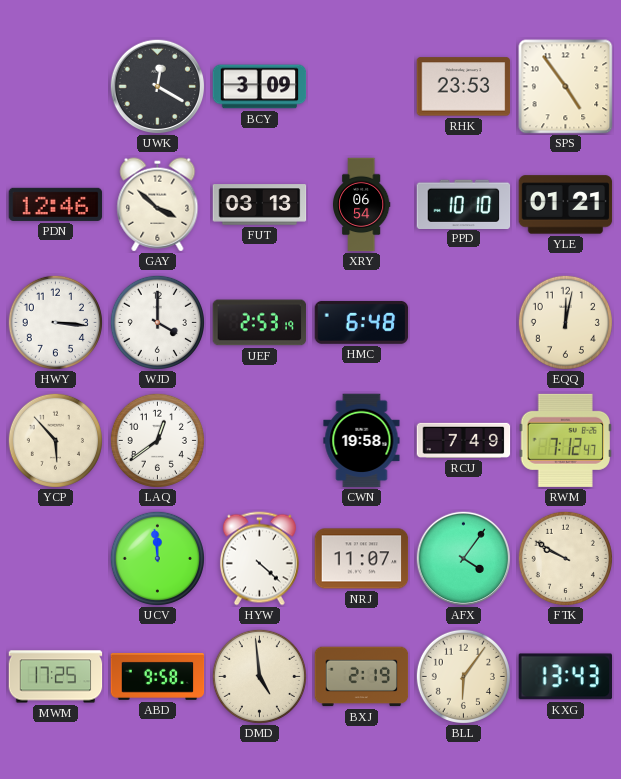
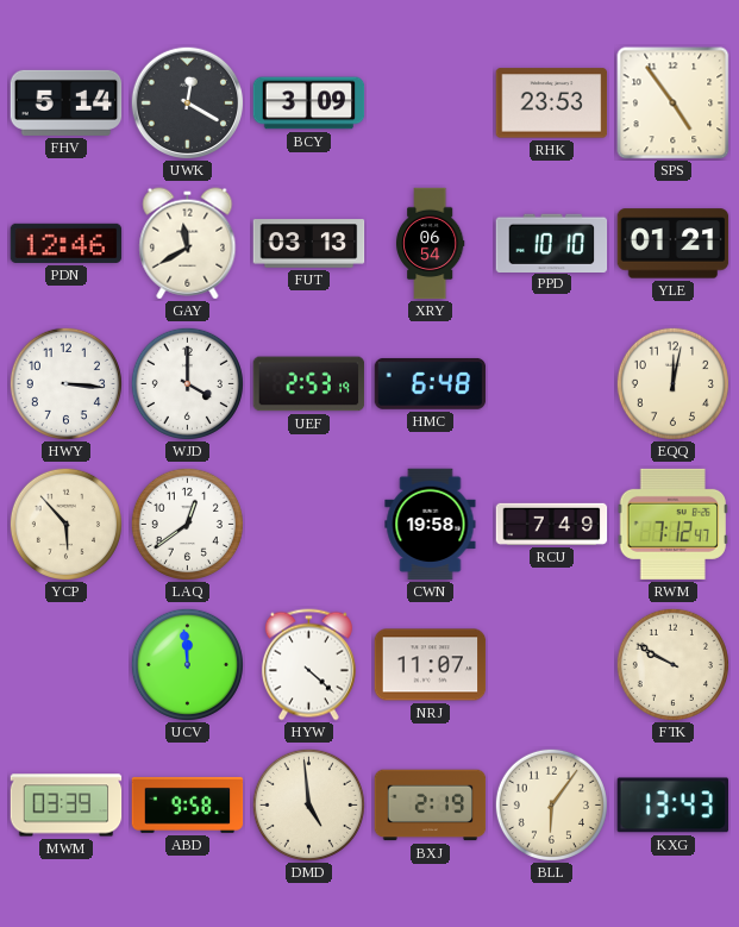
FHV: none -> 5:14 (67, 102)
GAY: 3:52 -> 11:40 (188, 244)
AFX: 4:06 -> none (463, 558)
MWM: 17:25 -> 03:39 (67, 806)
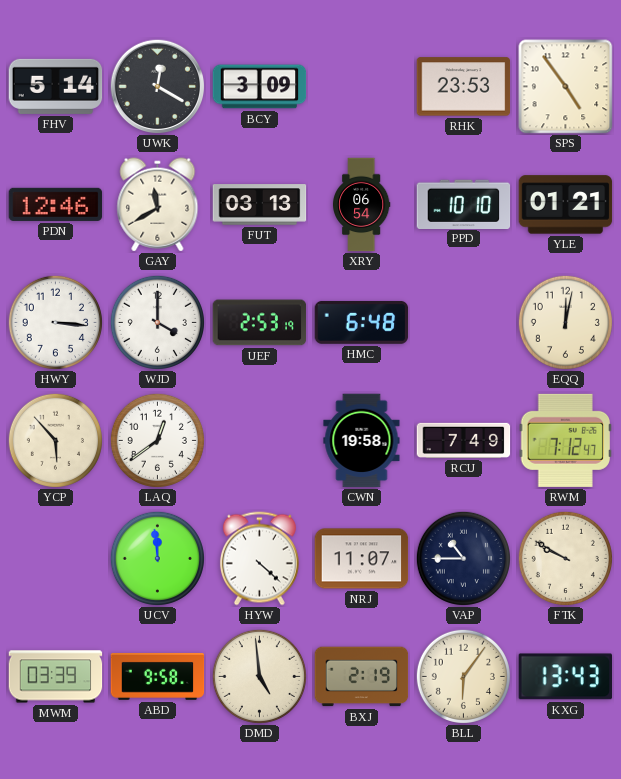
VAP: none -> 10:45 (463, 558)
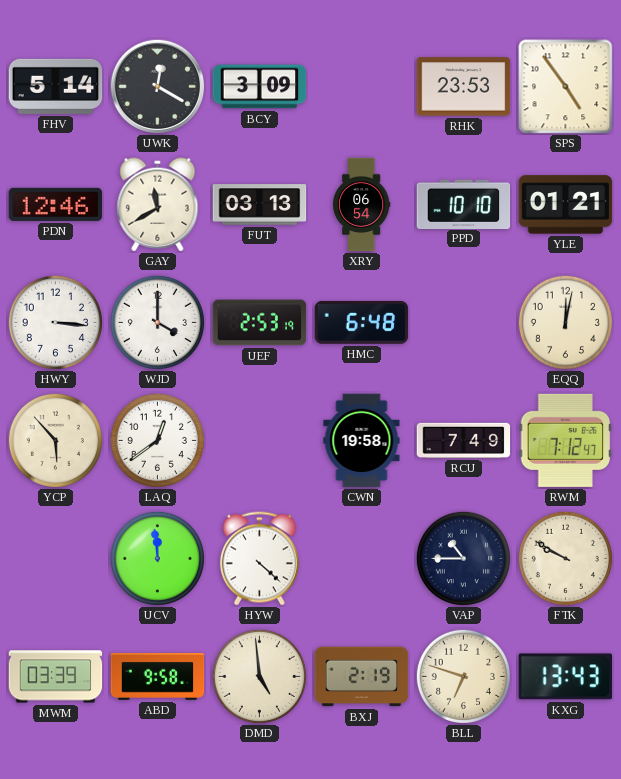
NRJ: 11:07 -> none (362, 559)
BLL: 6:06 -> 6:48 (463, 676)
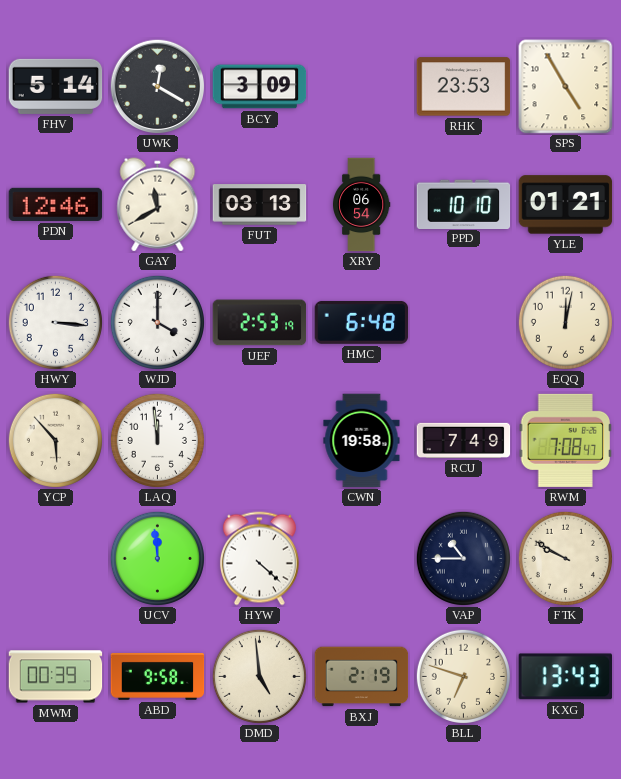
SPS: 4:54 -> 4:55 (566, 87)
LAQ: 12:39 -> 11:59 (157, 440)
RWM: 7:12 -> 7:08 (566, 440)
MWM: 03:39 -> 00:39 (56, 677)
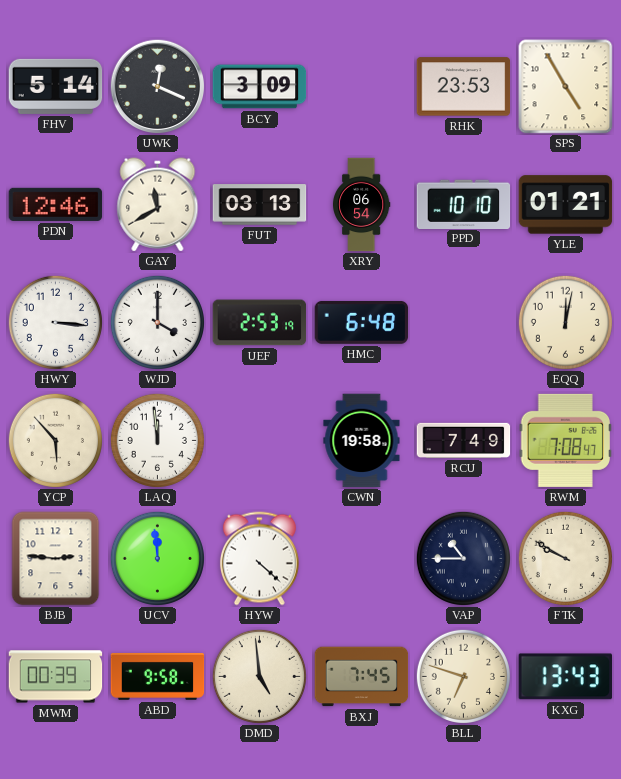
UWK: 12:20 -> 12:19 (157, 86)
BJB: none -> 2:46 (56, 559)
BXJ: 2:19 -> 7:45 (362, 677)
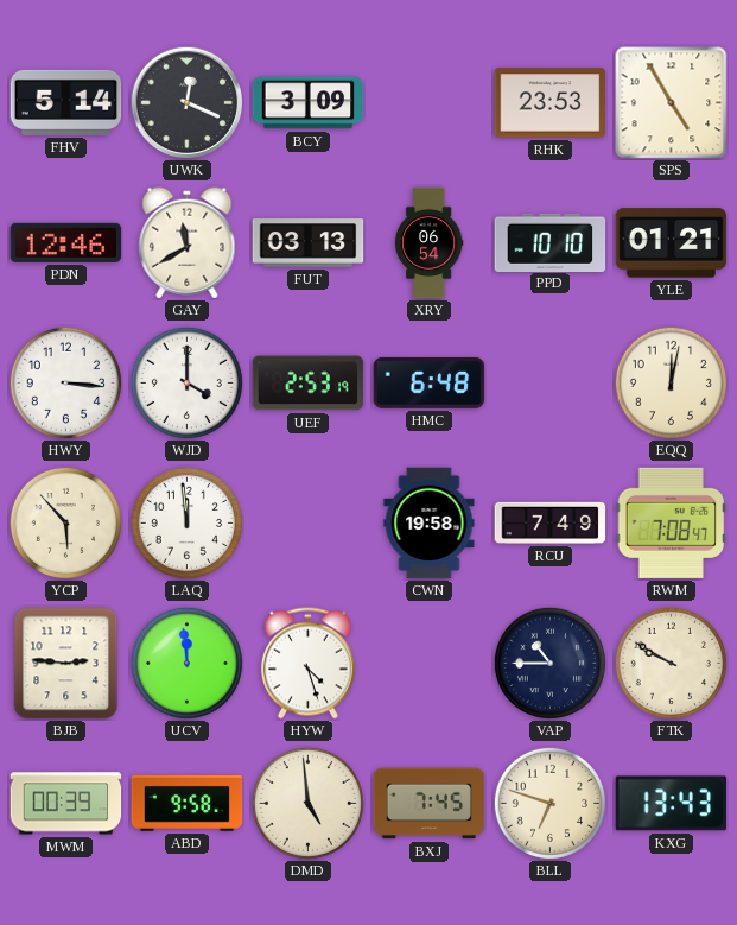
HYW: 4:22 -> 4:27 (307, 664)
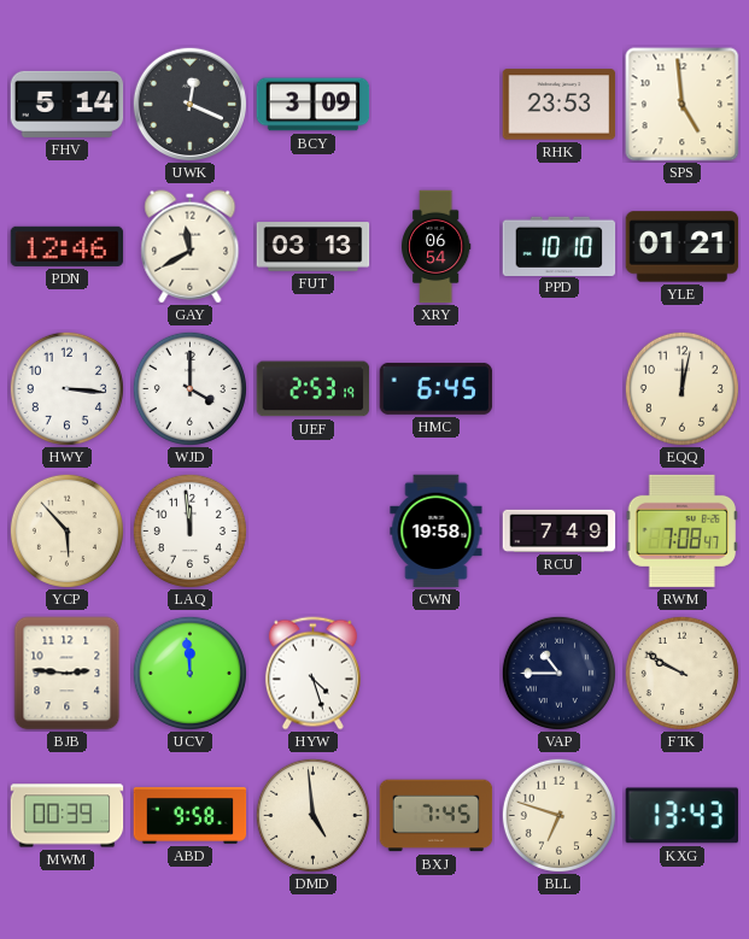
SPS: 4:55 -> 4:59 (683, 105)
HMC: 6:48 -> 6:45 (437, 389)
